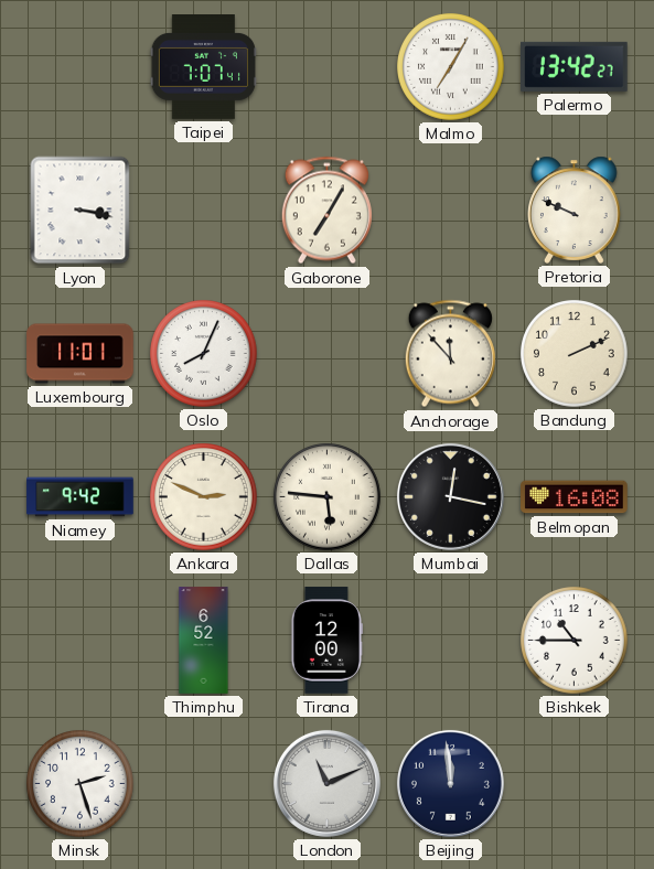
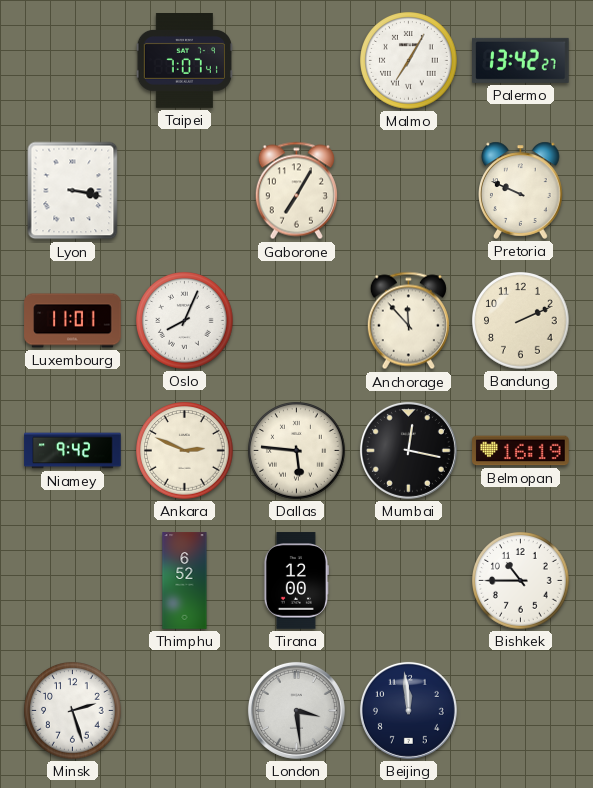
Belmopan: 16:08 -> 16:19 (521, 451)
London: 11:11 -> 3:29 (296, 710)
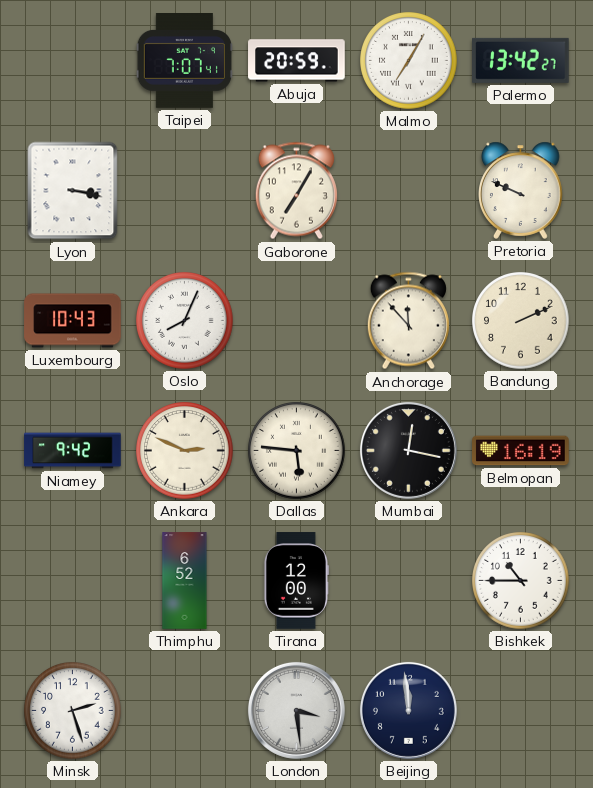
Abuja: none -> 20:59 (297, 61)
Luxembourg: 11:01 -> 10:43 (73, 321)
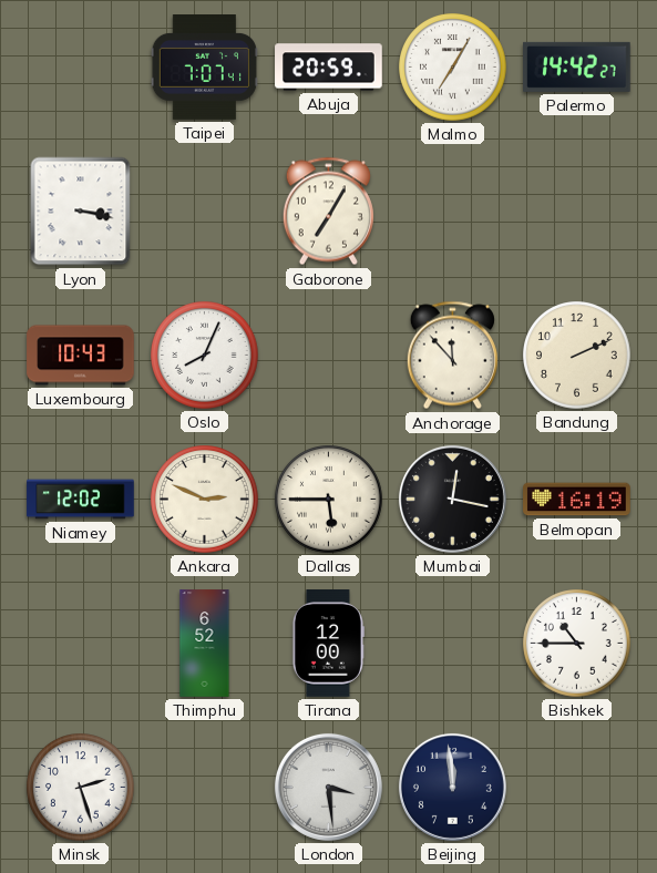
Palermo: 13:42 -> 14:42 (577, 66)
Pretoria: 9:49 -> none (521, 190)
Niamey: 9:42 -> 12:02 (81, 500)
Dallas: 5:46 -> 5:45 (329, 500)
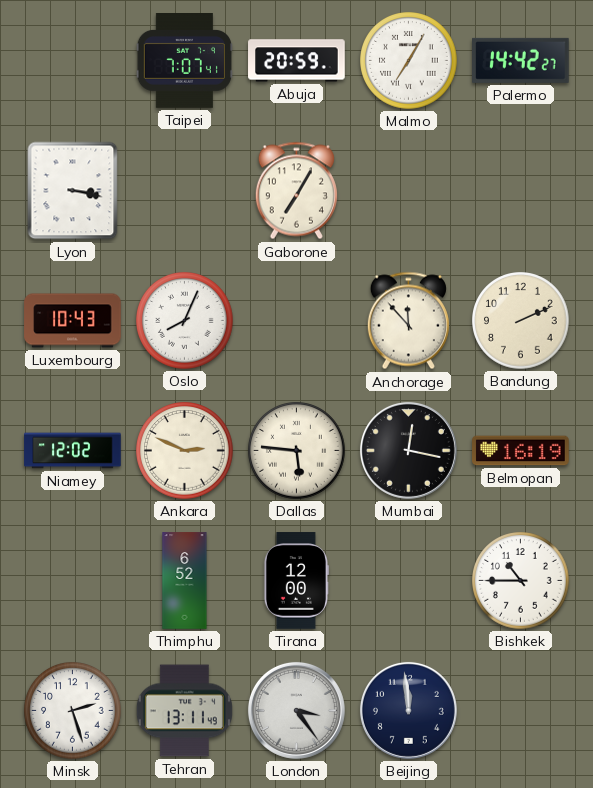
Dallas: 5:45 -> 5:46 (297, 451)
Tehran: none -> 13:11 (184, 711)
London: 3:29 -> 3:24 (296, 710)
